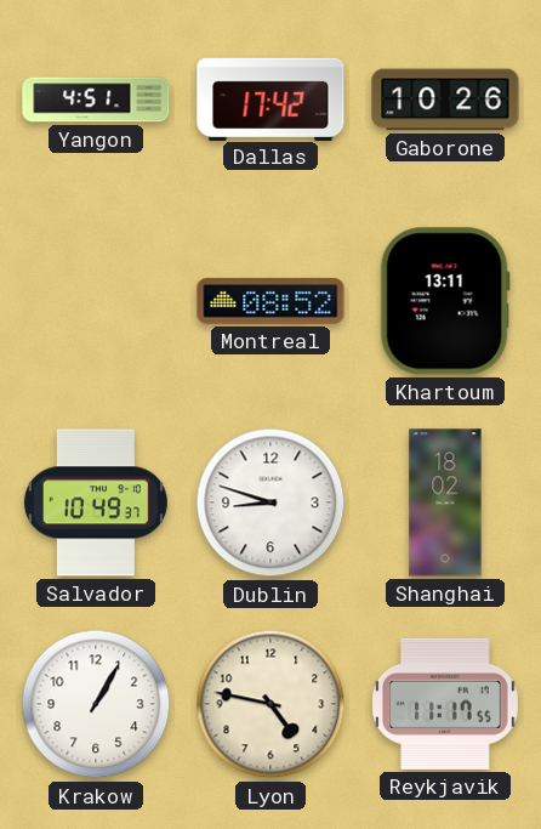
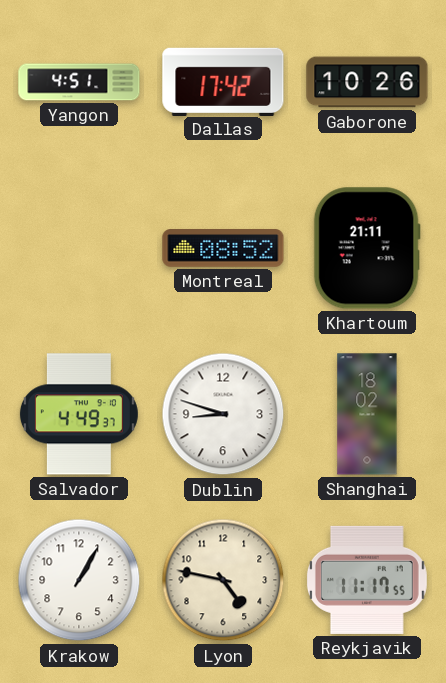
Khartoum: 13:11 -> 21:11 (367, 248)
Salvador: 10:49 -> 4:49 (79, 414)
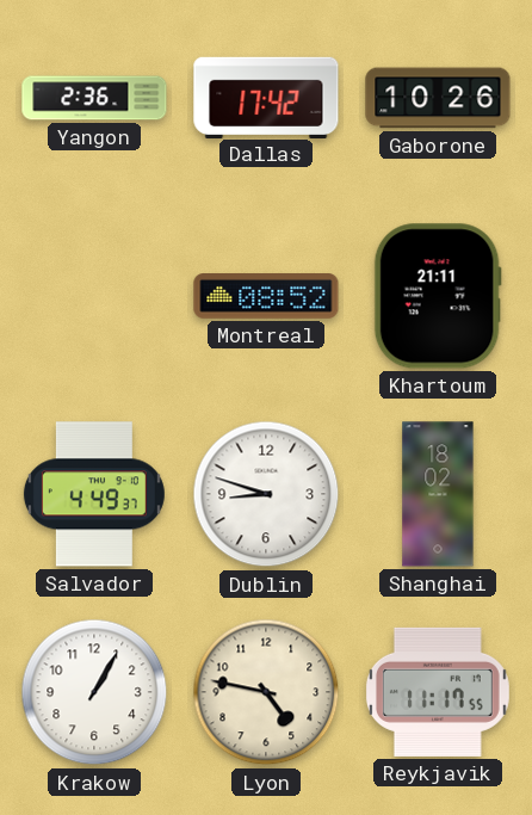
Yangon: 4:51 -> 2:36 (94, 98)
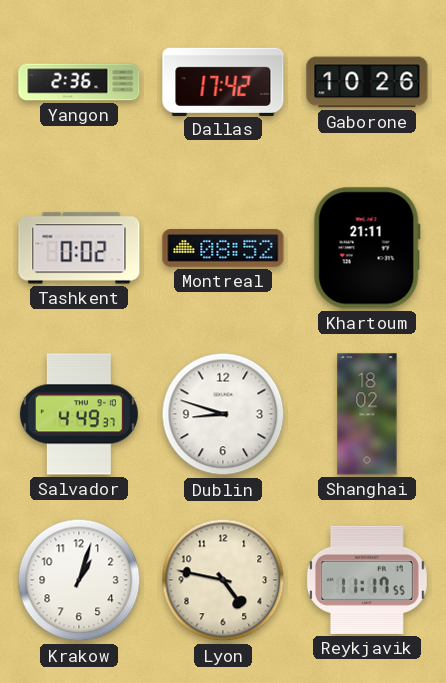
Tashkent: none -> 0:02 (79, 248)
Krakow: 1:05 -> 1:03 (79, 580)
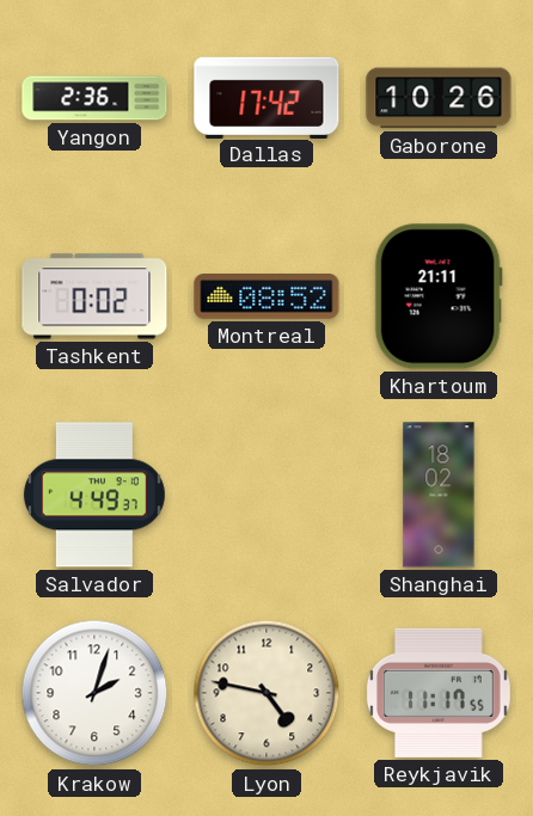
Dublin: 8:48 -> none (223, 414)
Krakow: 1:03 -> 2:03 (94, 693)
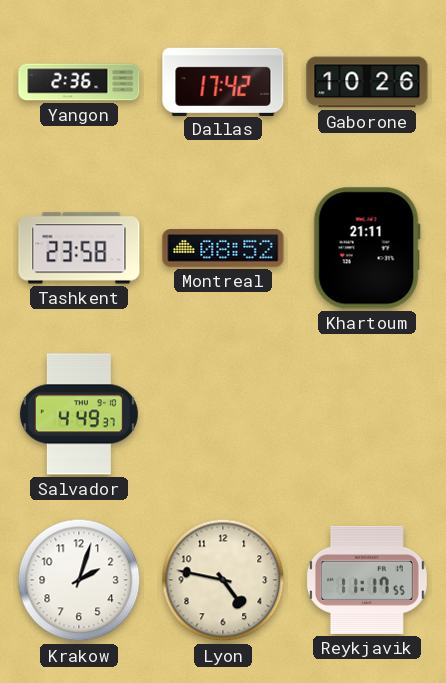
Tashkent: 0:02 -> 23:58 (79, 248)
Shanghai: 18:02 -> none (439, 495)
